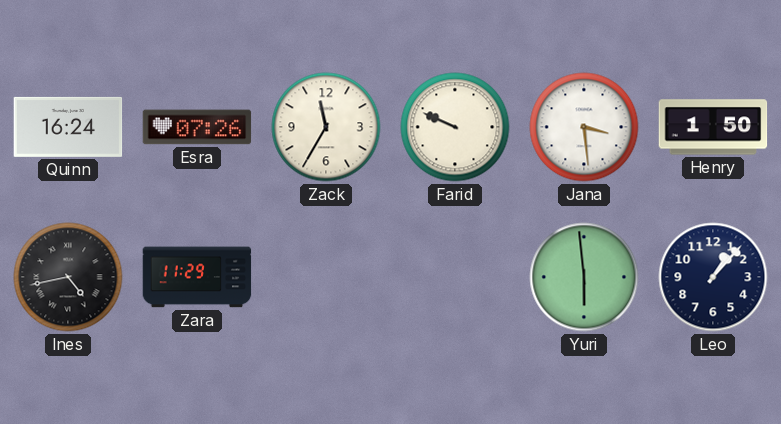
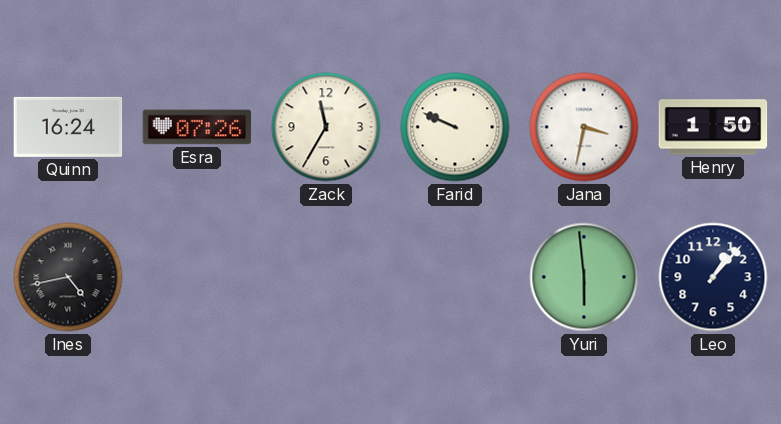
Jana: 3:29 -> 3:32 (584, 127)
Zara: 11:29 -> none (197, 277)
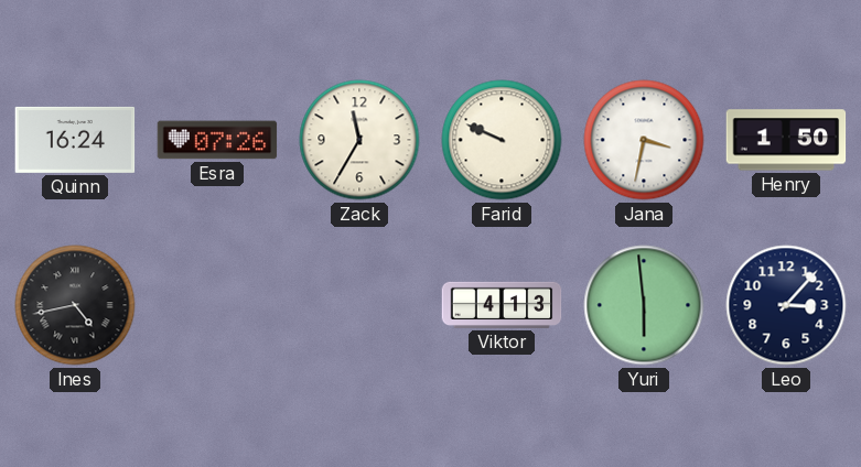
Viktor: none -> 4:13 (502, 305)
Leo: 1:07 -> 3:07 (786, 305)
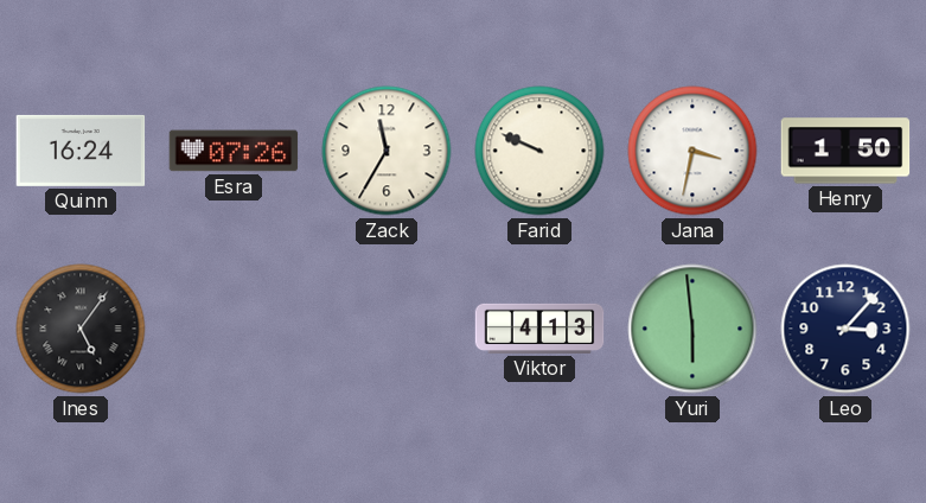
Ines: 4:43 -> 5:06 (81, 329)
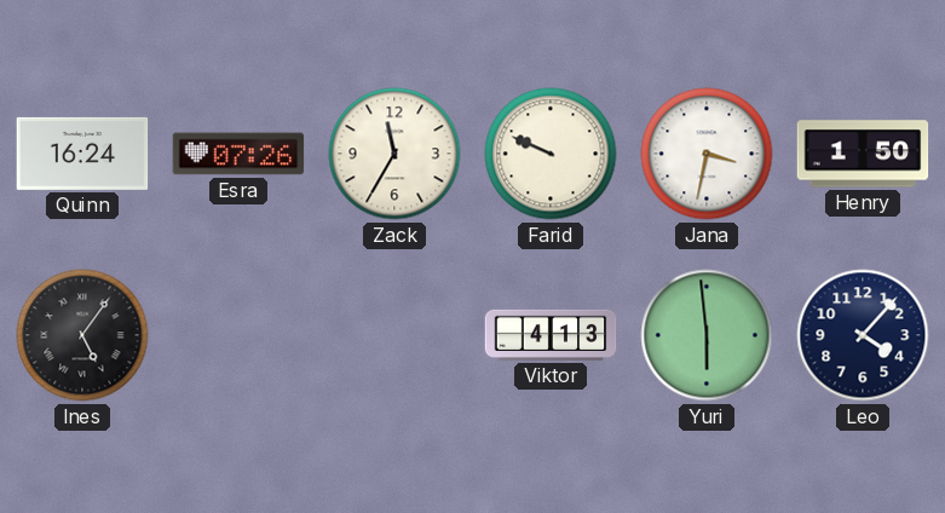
Leo: 3:07 -> 4:07 (863, 335)
